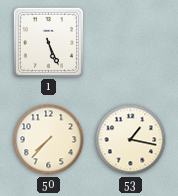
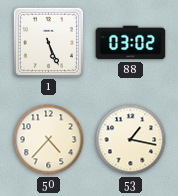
88: none -> 03:02 (131, 43)
50: 7:37 -> 4:37 (49, 140)
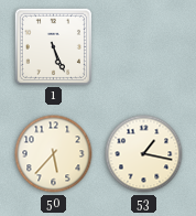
88: 03:02 -> none (131, 43)
50: 4:37 -> 5:37 (54, 154)
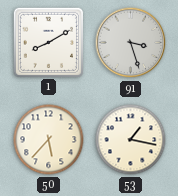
1: 5:26 -> 8:10 (48, 42)
91: none -> 3:27 (131, 43)
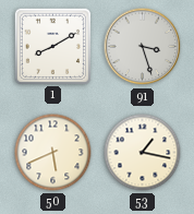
50: 5:37 -> 5:41 (53, 153)
